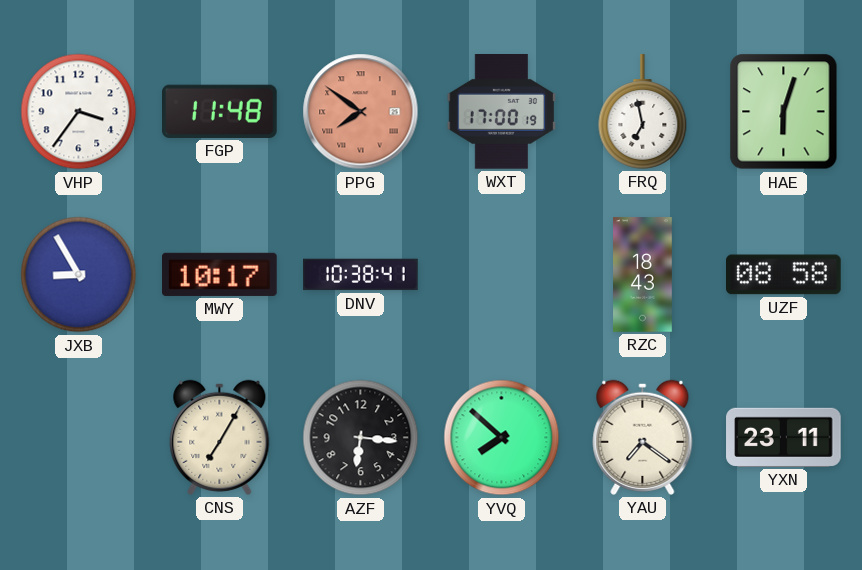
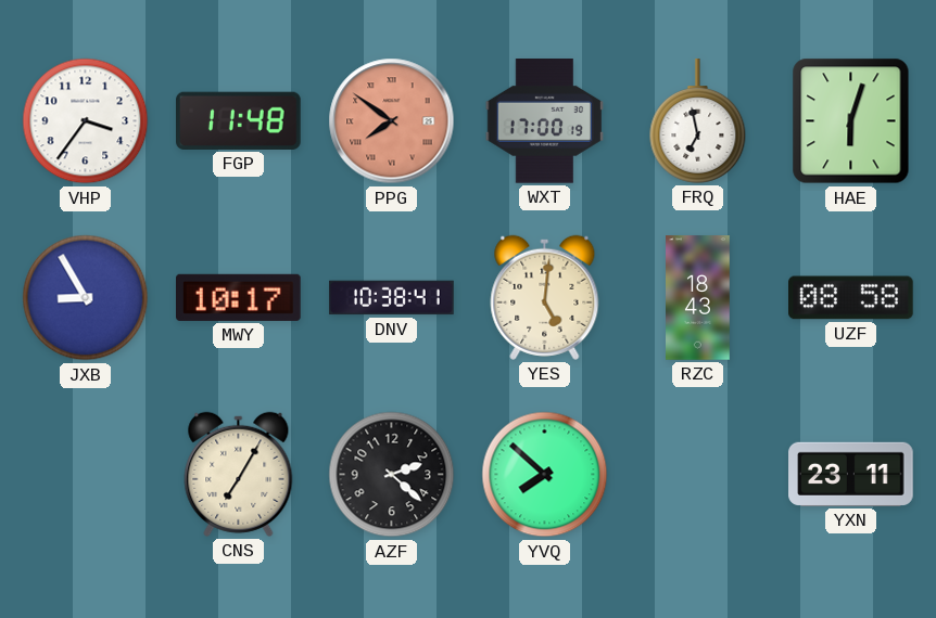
YES: none -> 5:01 (545, 297)
AZF: 6:16 -> 2:22 (392, 475)
YAU: 7:21 -> none (643, 437)
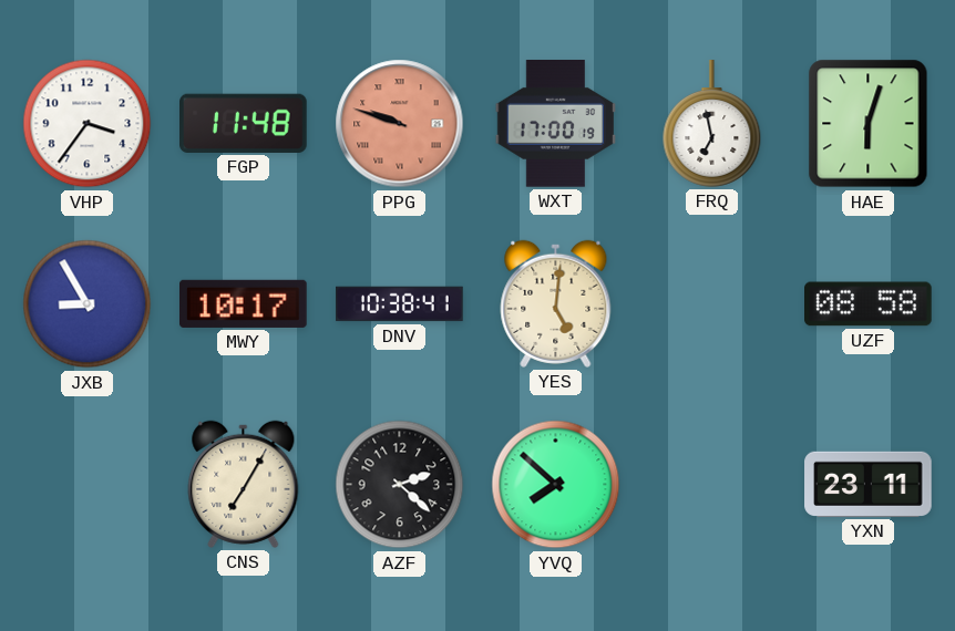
PPG: 7:51 -> 9:48 (400, 124)
RZC: 18:43 -> none (698, 298)
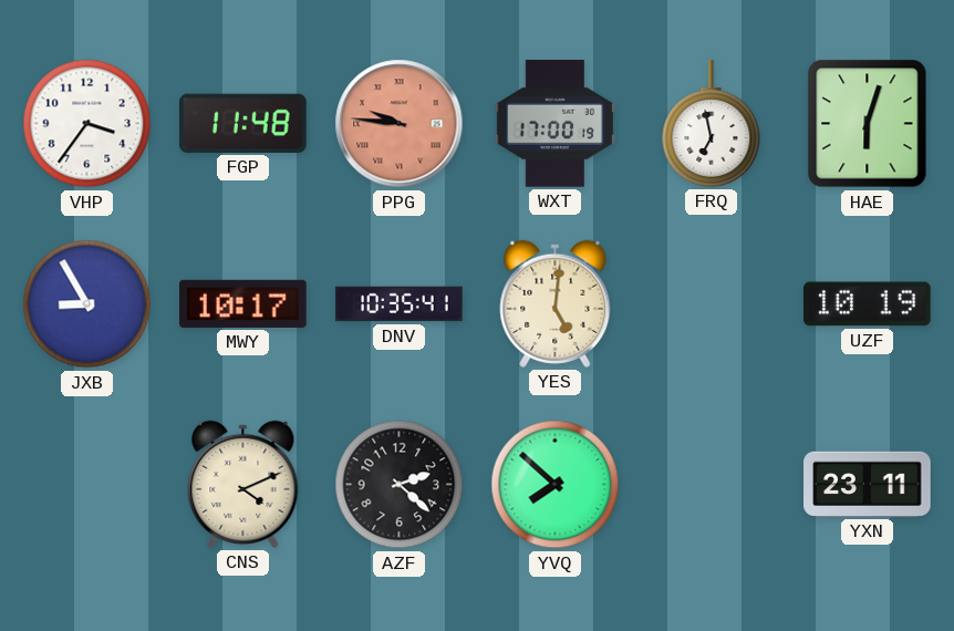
PPG: 9:48 -> 9:46 (400, 124)
DNV: 10:38 -> 10:35 (400, 304)
UZF: 08:58 -> 10:19 (868, 304)
CNS: 7:05 -> 4:11 (243, 484)
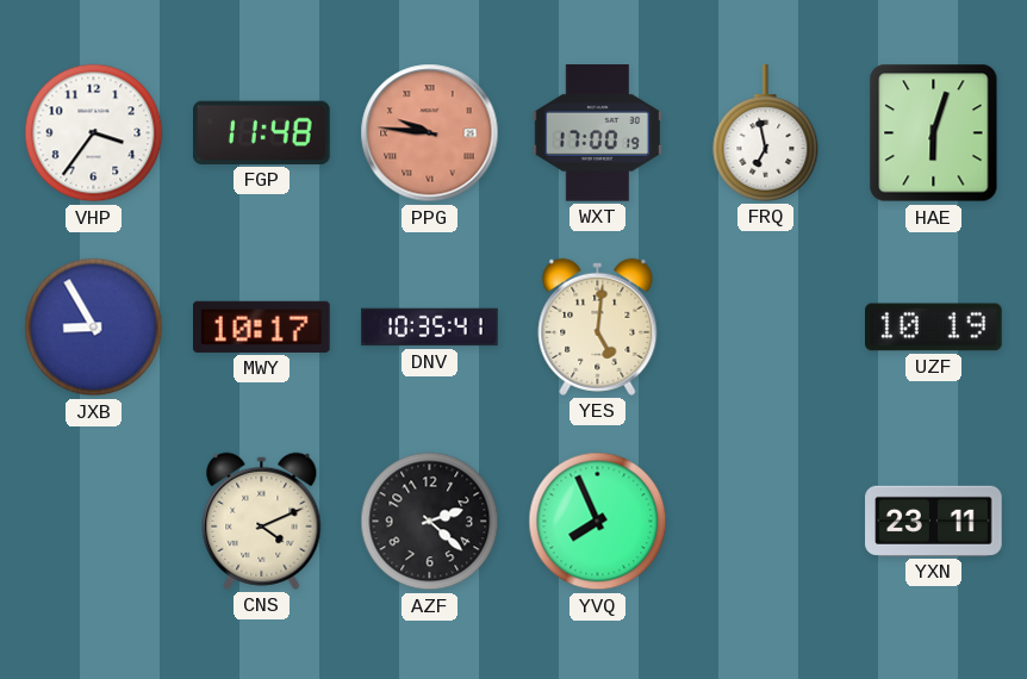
YVQ: 7:52 -> 7:56 (598, 522)
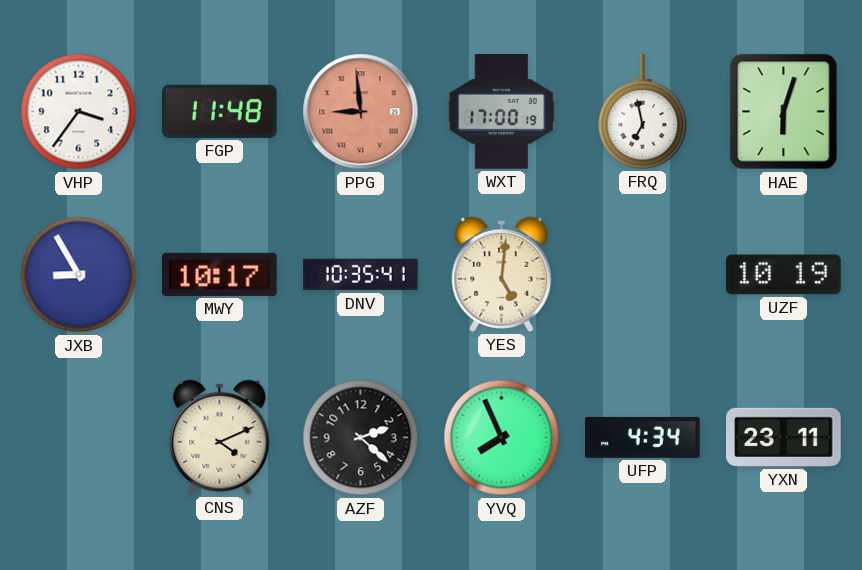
PPG: 9:46 -> 8:59 (361, 112)
UFP: none -> 4:34 (643, 437)
